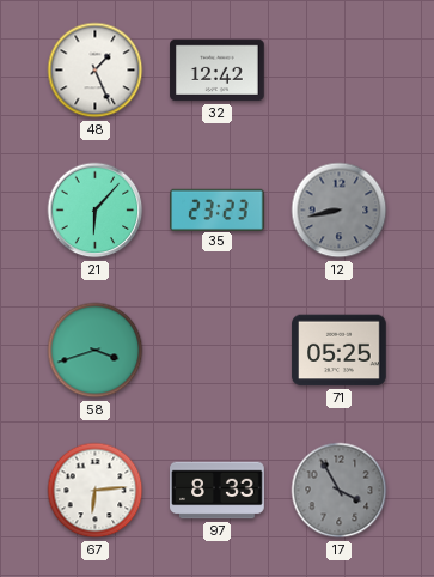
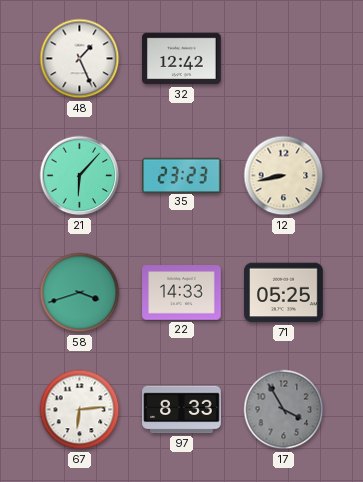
12 dial: grey -> cream (284, 176)
22: none -> 14:33 (182, 293)
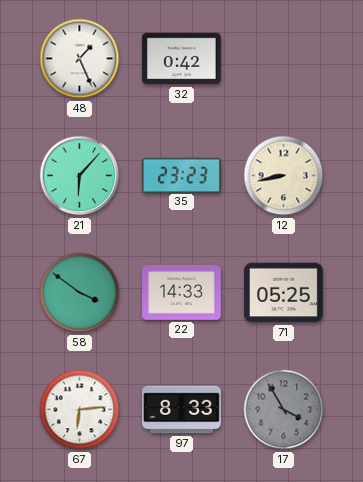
32: 12:42 -> 0:42 (182, 59)
58: 3:42 -> 3:51 (80, 293)
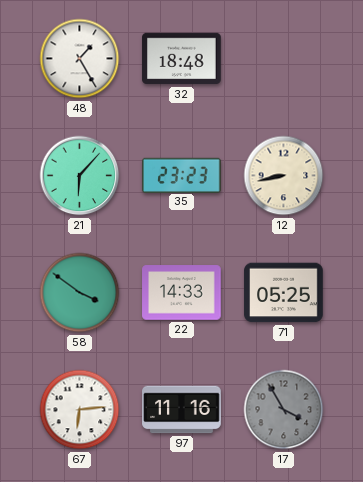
48: 1:26 -> 1:25 (80, 59)
32: 0:42 -> 18:48 (182, 59)
97: 8:33 -> 11:16 (182, 410)
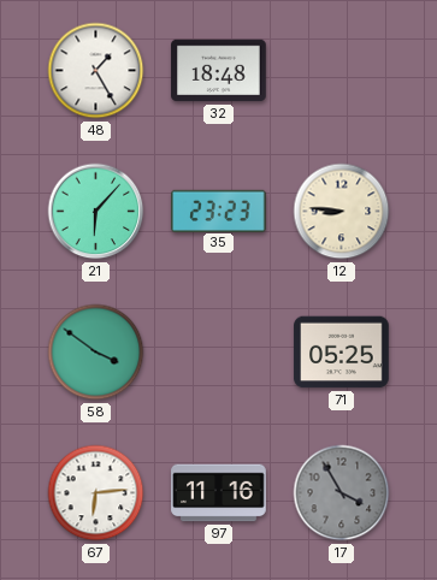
12: 8:43 -> 8:46 (342, 212)
22: 14:33 -> none (182, 293)
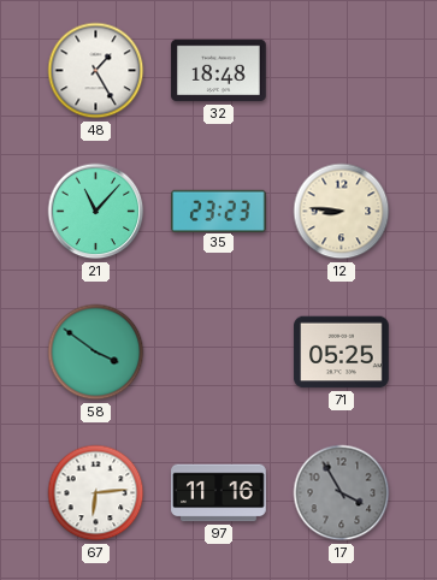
21: 6:07 -> 11:07 (96, 212)
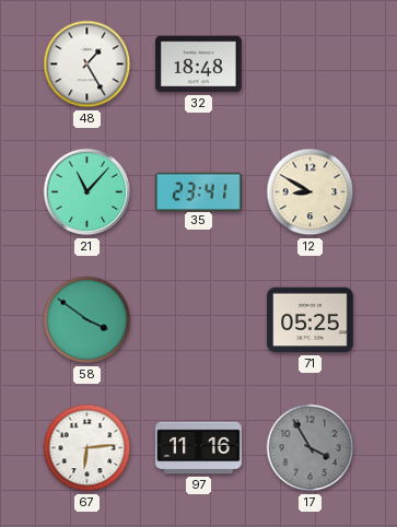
35: 23:23 -> 23:41 (199, 191)
12: 8:46 -> 8:50 (311, 192)
